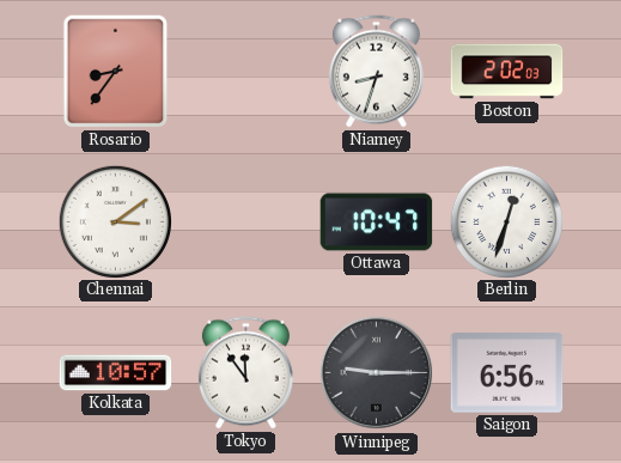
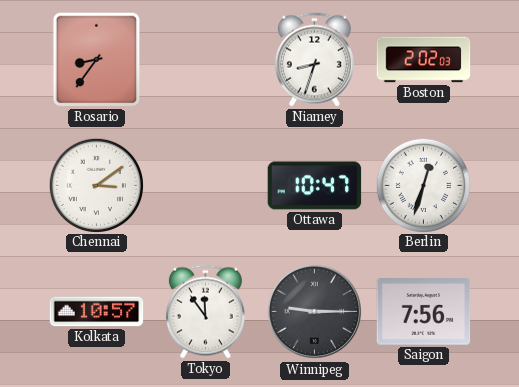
Saigon: 6:56 -> 7:56 (424, 312)
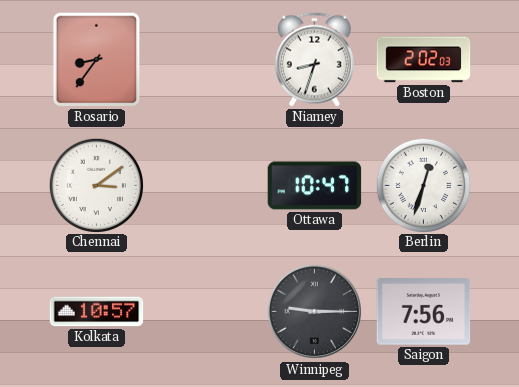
Tokyo: 11:54 -> none (205, 312)
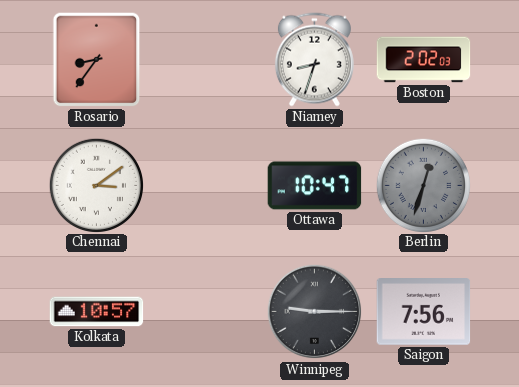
Berlin dial: white -> grey (423, 185)
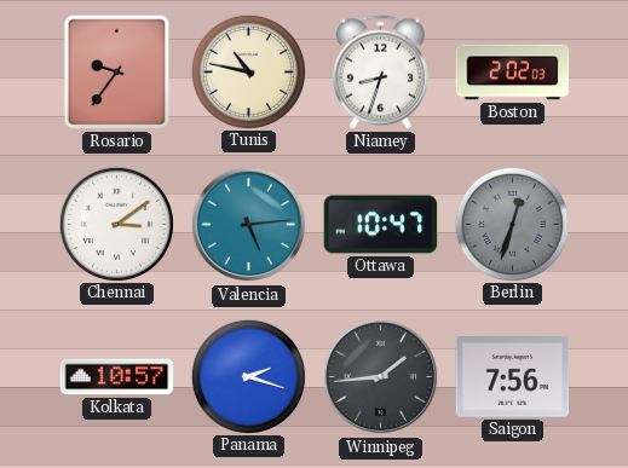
Rosario: 8:36 -> 9:36 (117, 73)
Tunis: none -> 10:47 (248, 71)
Valencia: none -> 5:14 (249, 225)
Panama: none -> 2:18 (248, 376)
Winnipeg: 9:15 -> 1:44 (381, 377)
